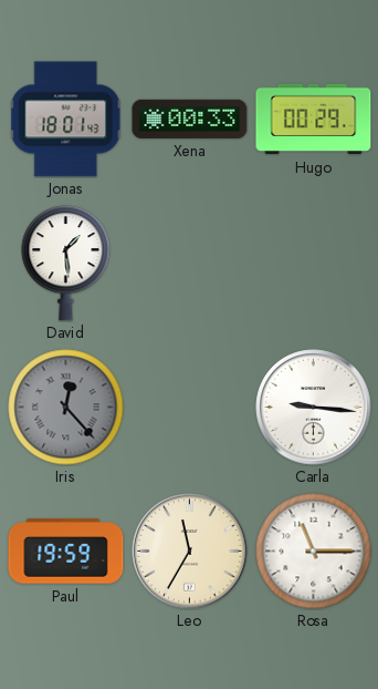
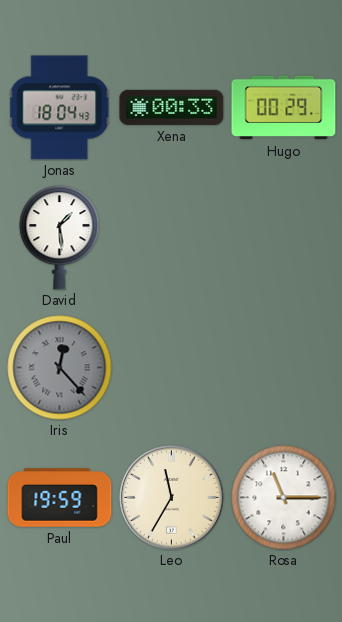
Jonas: 18:01 -> 18:04 (60, 108)
Carla: 9:16 -> none (314, 408)
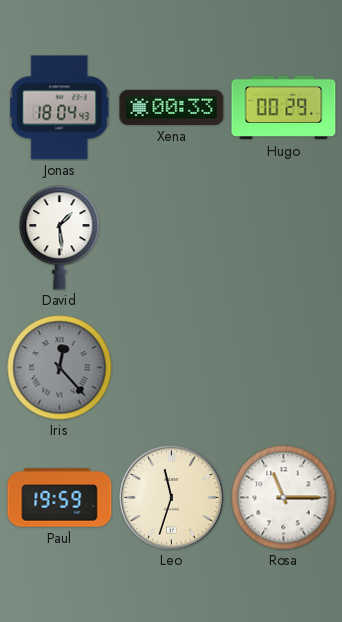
Leo: 11:35 -> 11:33 (172, 498)
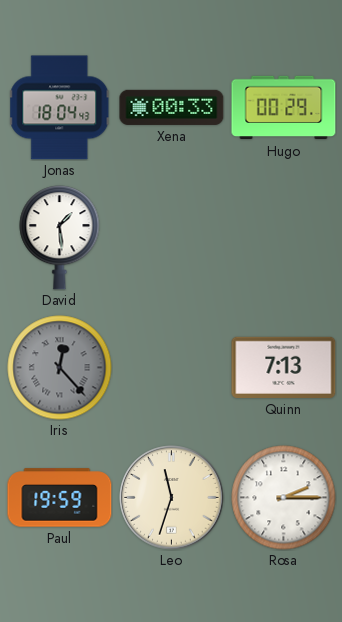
Quinn: none -> 7:13 (284, 367)
Rosa: 11:15 -> 2:15 (284, 498)
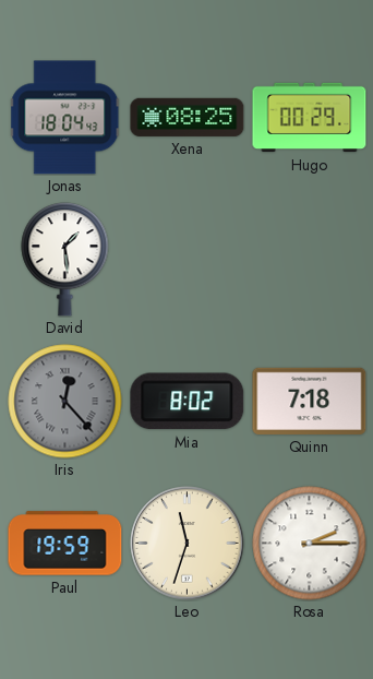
Xena: 00:33 -> 08:25 (188, 117)
Mia: none -> 8:02 (188, 402)
Quinn: 7:13 -> 7:18 (310, 401)
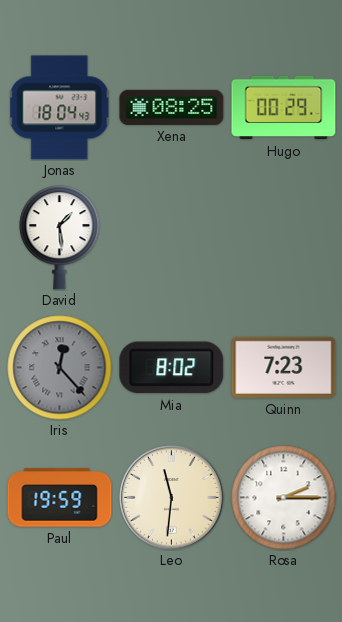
Quinn: 7:18 -> 7:23 (284, 367)
Leo: 11:33 -> 11:31 (172, 498)
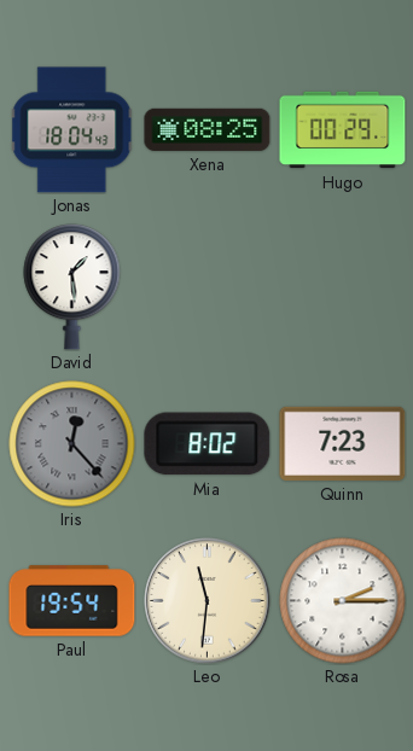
Paul: 19:59 -> 19:54 (72, 601)
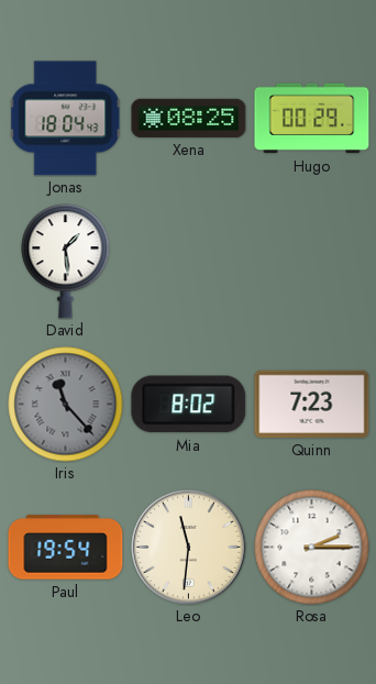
Iris: 12:23 -> 11:23 (66, 405)
